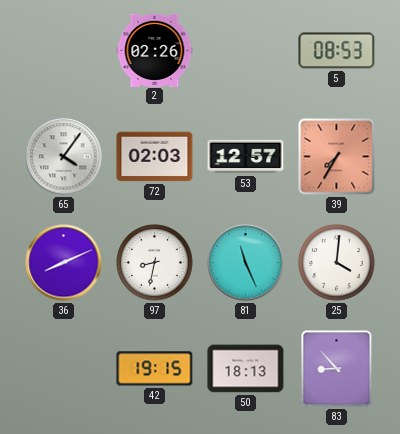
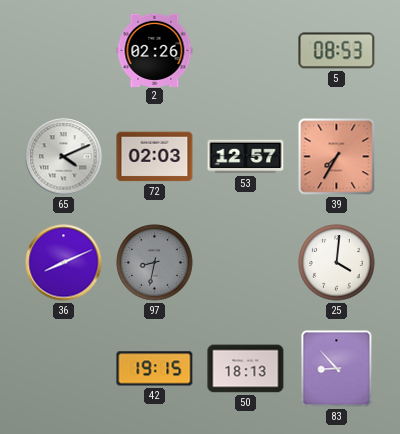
65: 4:06 -> 4:11 (64, 157)
97 dial: white -> grey (155, 263)
81: 11:26 -> none (246, 263)
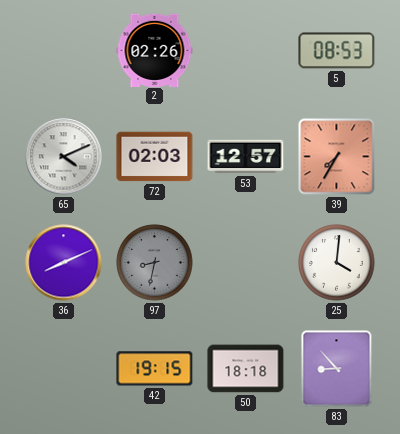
50: 18:13 -> 18:18 (246, 369)
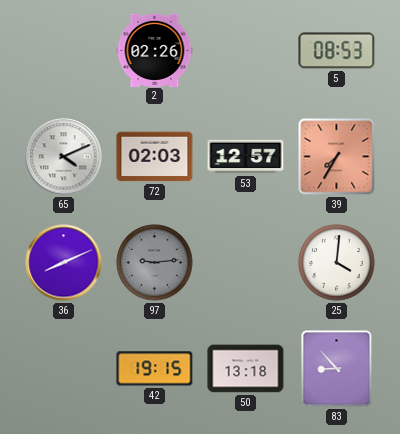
97: 8:32 -> 9:14 (155, 263)
50: 18:18 -> 13:18 (246, 369)
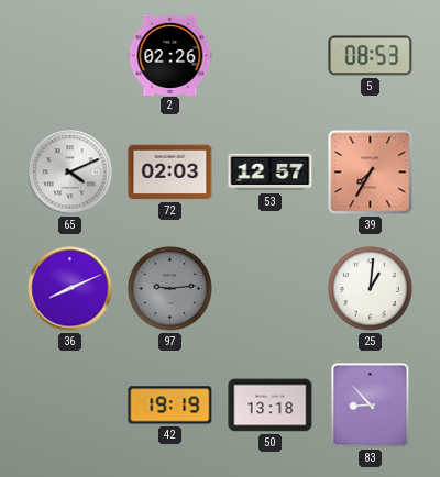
25: 4:01 -> 1:01 (371, 289)
42: 19:15 -> 19:19 (170, 406)
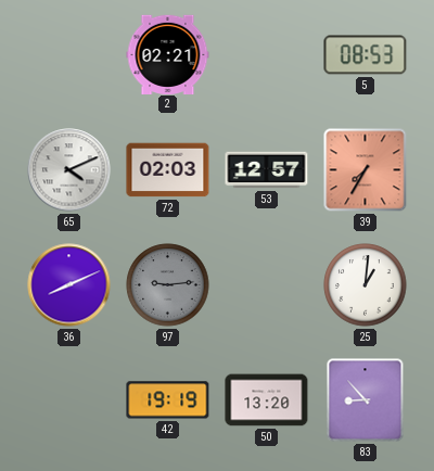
2: 02:26 -> 02:21 (168, 54)
50: 13:18 -> 13:20 (267, 400)
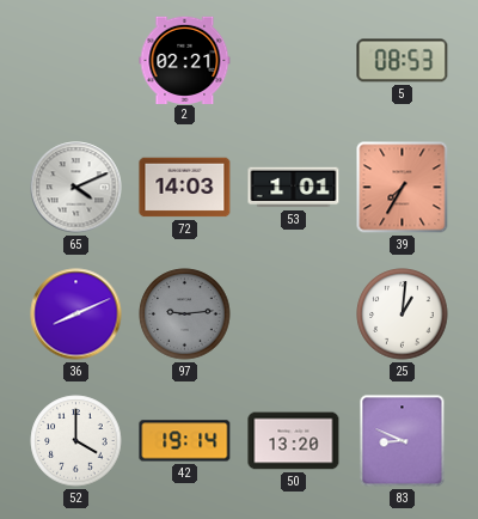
72: 02:03 -> 14:03 (185, 188)
53: 12:57 -> 1:01 (294, 188)
52: none -> 4:00 (76, 441)
42: 19:19 -> 19:14 (185, 441)
83: 8:53 -> 8:49 (403, 441)
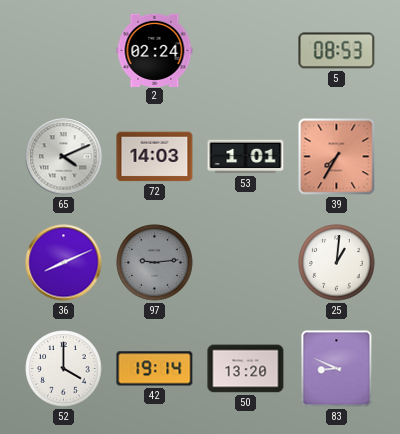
2: 02:21 -> 02:24 (155, 50)
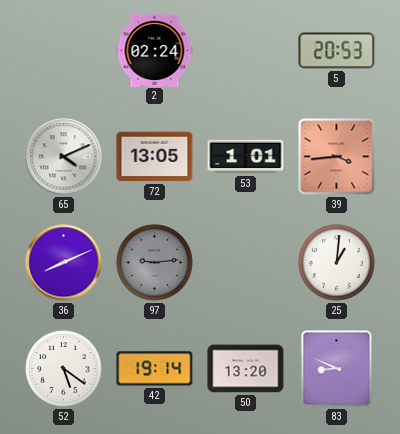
5: 08:53 -> 20:53 (337, 51)
72: 14:03 -> 13:05 (155, 157)
39: 7:35 -> 3:44 (337, 157)
52: 4:00 -> 5:21 (64, 369)
